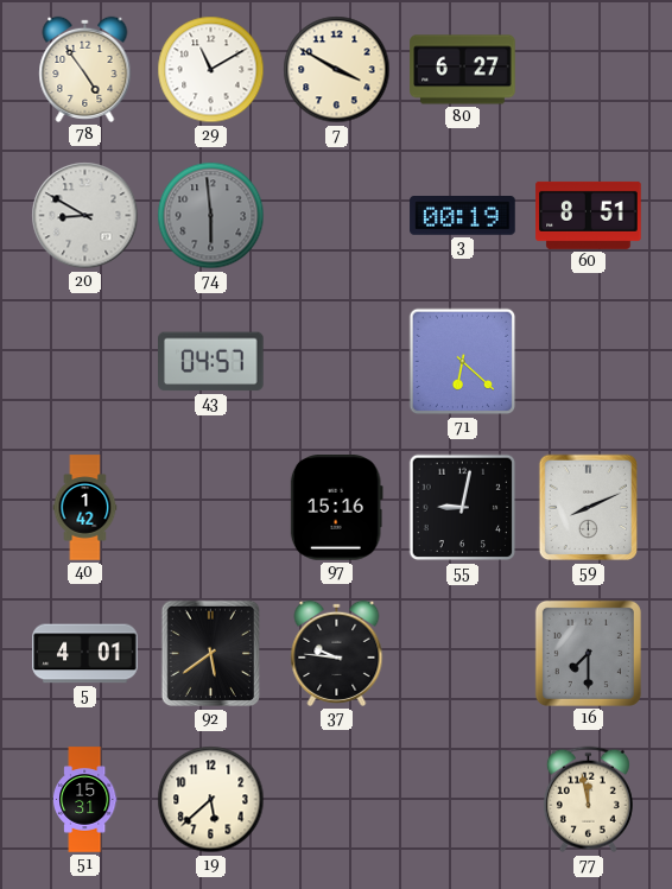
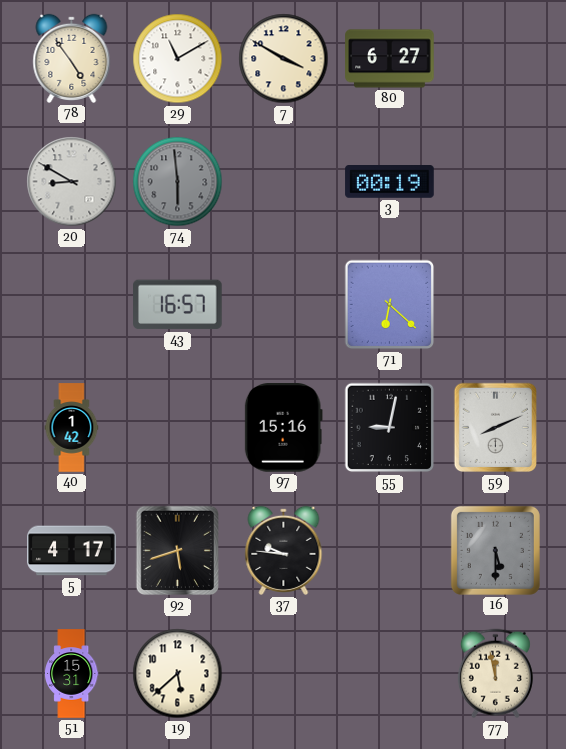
60: 8:51 -> none (589, 215)
43: 04:57 -> 16:57 (178, 305)
5: 4:01 -> 4:17 (72, 551)
92: 5:39 -> 5:42 (177, 551)
16: 7:30 -> 5:30 (495, 550)
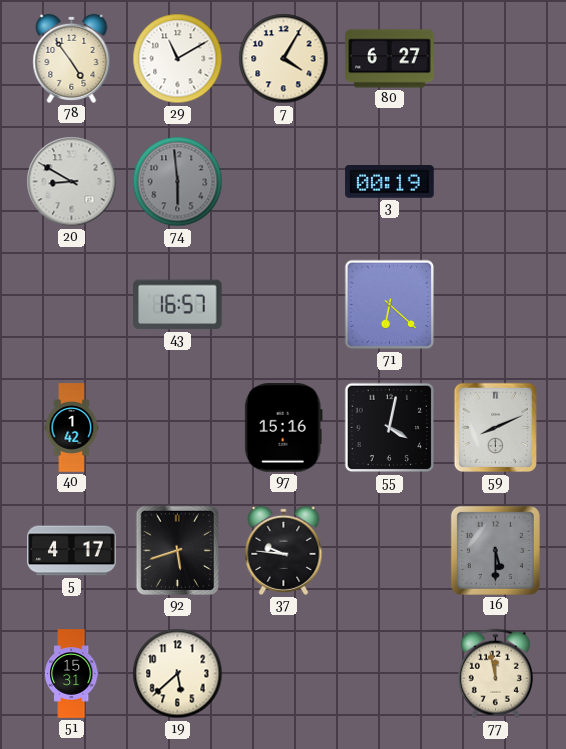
7: 3:50 -> 4:05 (284, 59)
55: 9:02 -> 4:02 (390, 428)
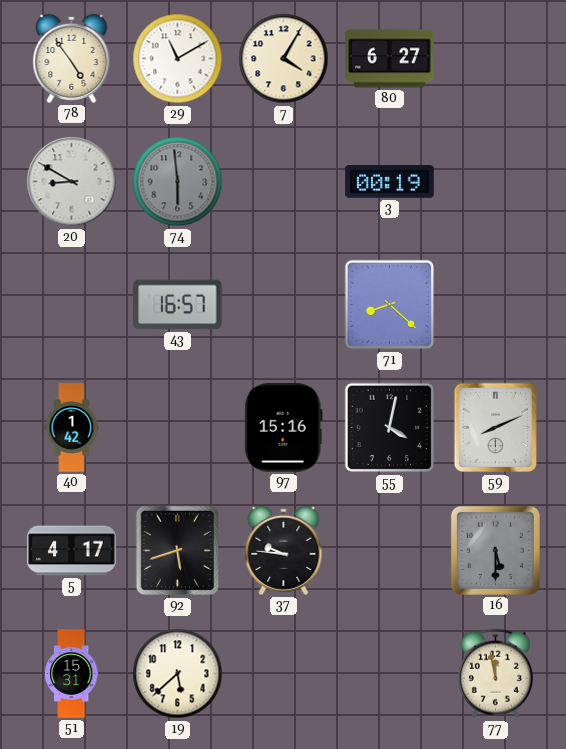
71: 6:22 -> 8:22 (390, 305)
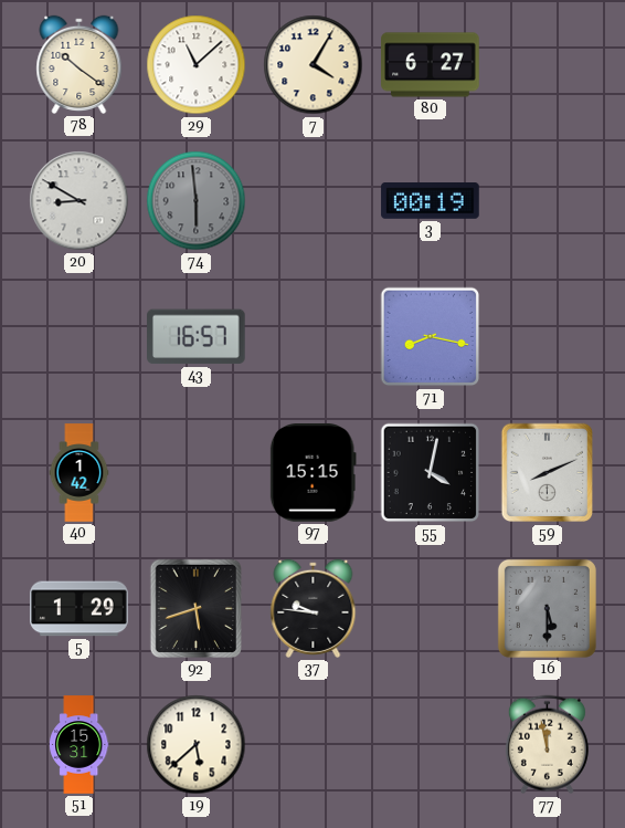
78: 4:54 -> 10:21 (80, 64)
29: 11:10 -> 11:08 (197, 65)
71: 8:22 -> 8:17 (431, 337)
97: 15:16 -> 15:15 (312, 473)
5: 4:17 -> 1:29 (80, 609)
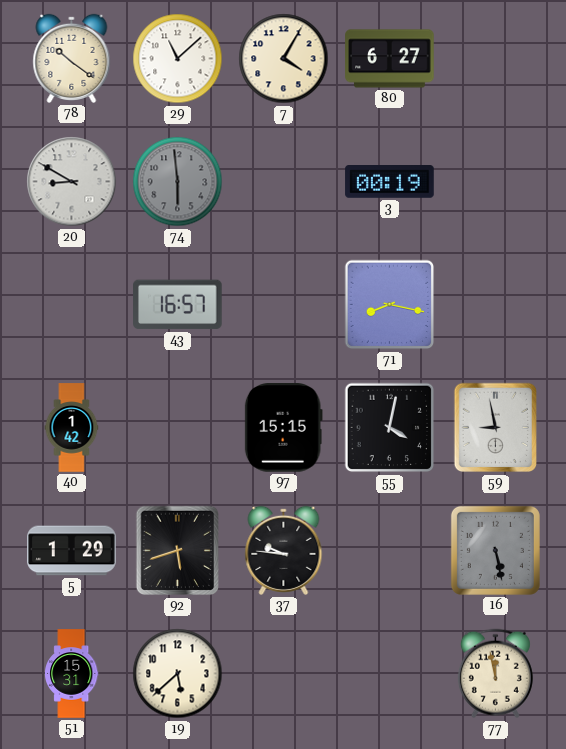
59: 8:11 -> 8:58 (495, 428)
16: 5:30 -> 5:28 (495, 550)
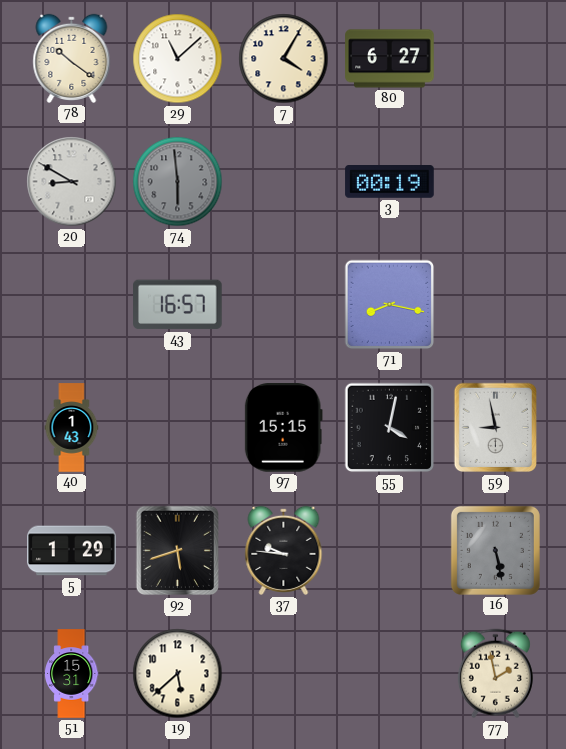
40: 1:42 -> 1:43 (72, 428)
77: 11:58 -> 1:58 (495, 674)
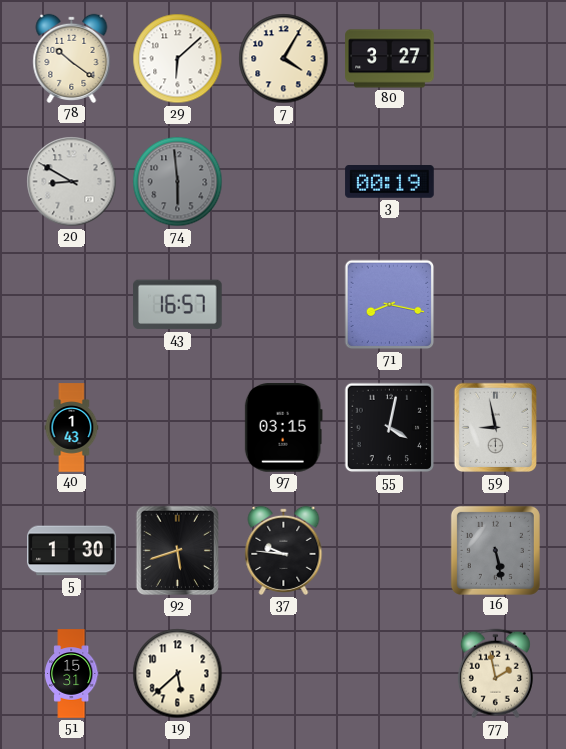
29: 11:08 -> 6:08 (178, 59)
80: 6:27 -> 3:27 (390, 59)
97: 15:15 -> 03:15 (283, 428)
5: 1:29 -> 1:30 (72, 551)
